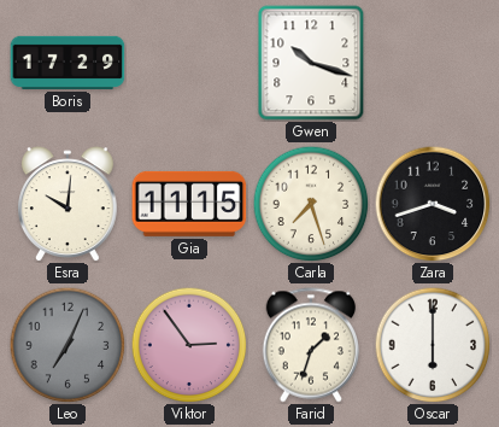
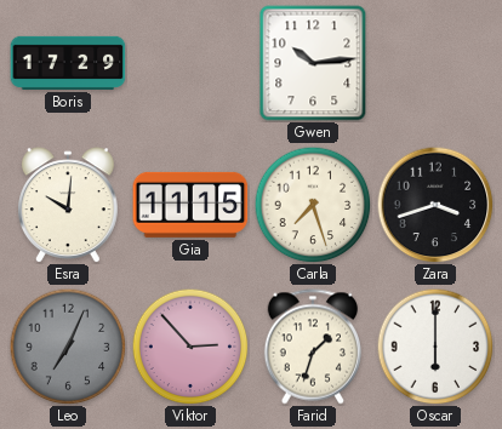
Gwen: 10:18 -> 10:14 (313, 63)
Viktor: 2:54 -> 2:53 (190, 347)
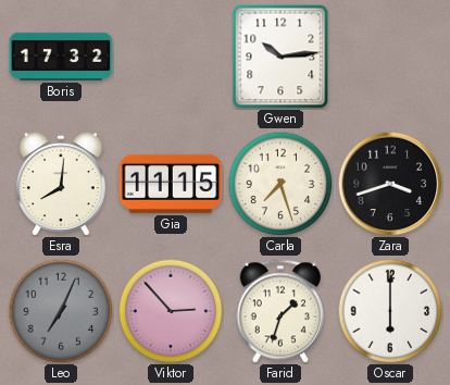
Boris: 17:29 -> 17:32 (61, 57)
Esra: 10:01 -> 8:01 (61, 184)
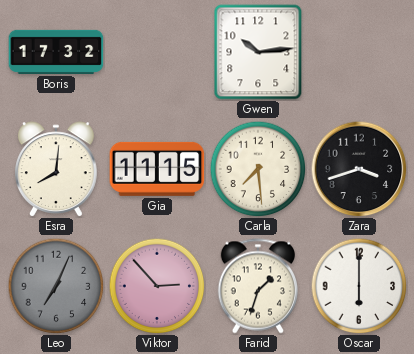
Carla: 7:27 -> 7:29 (258, 169)
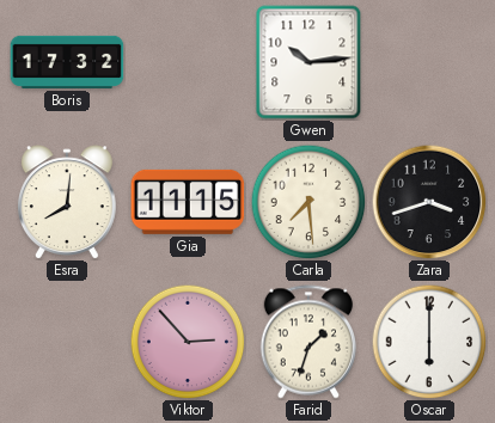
Leo: 7:04 -> none (56, 286)
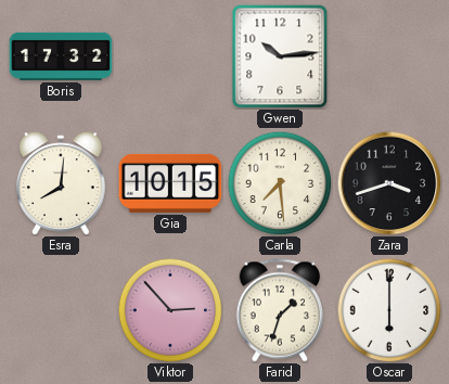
Gia: 11:15 -> 10:15 (170, 183)
